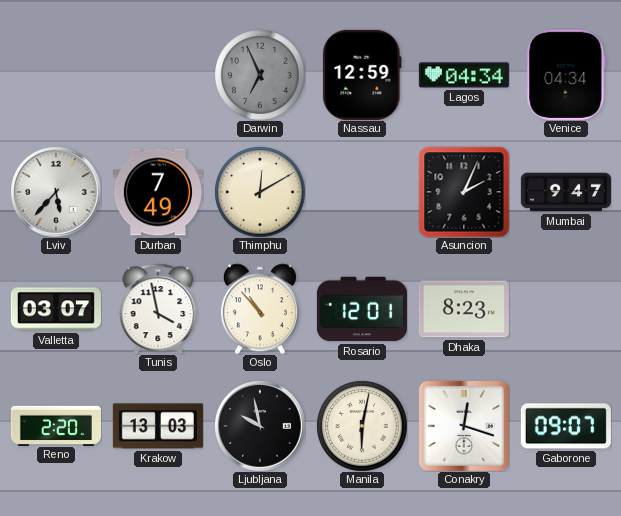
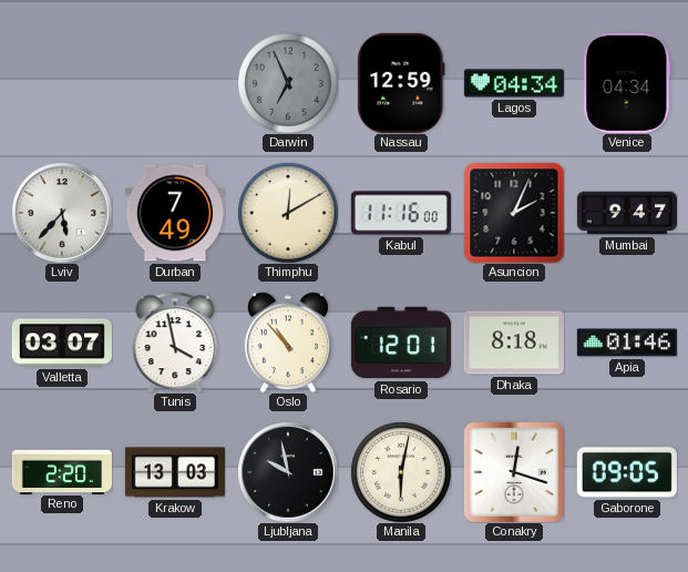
Kabul: none -> 11:16 (401, 213)
Dhaka: 8:23 -> 8:18 (514, 343)
Apia: none -> 01:46 (627, 343)
Gaborone: 09:07 -> 09:05 (627, 472)
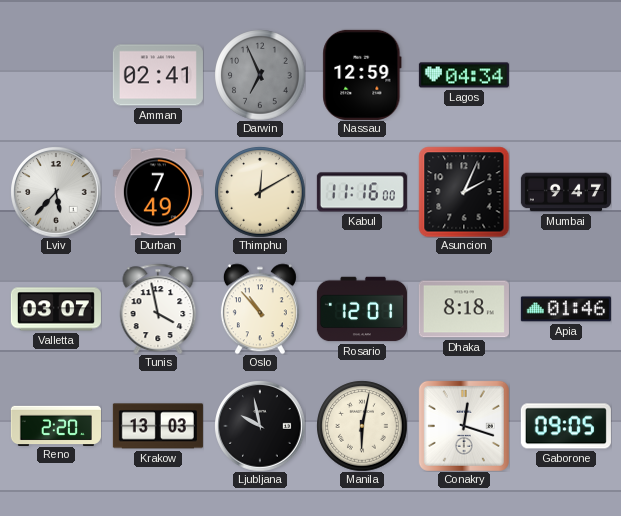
Amman: none -> 02:41 (158, 75)
Venice: 04:34 -> none (627, 83)
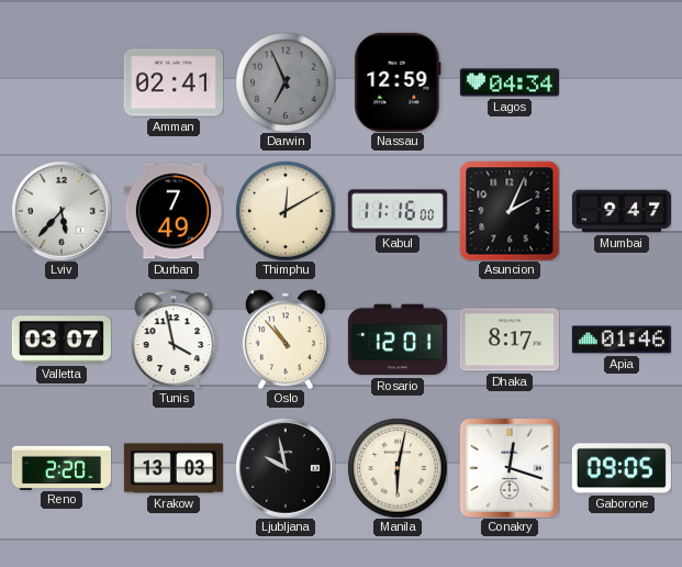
Dhaka: 8:18 -> 8:17 (510, 340)
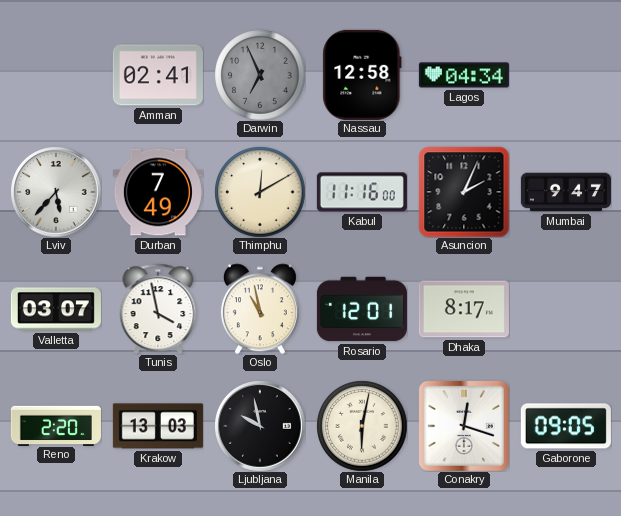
Nassau: 12:59 -> 12:58 (362, 75)
Oslo: 10:53 -> 10:58 (260, 309)
Apia: 01:46 -> none (622, 340)
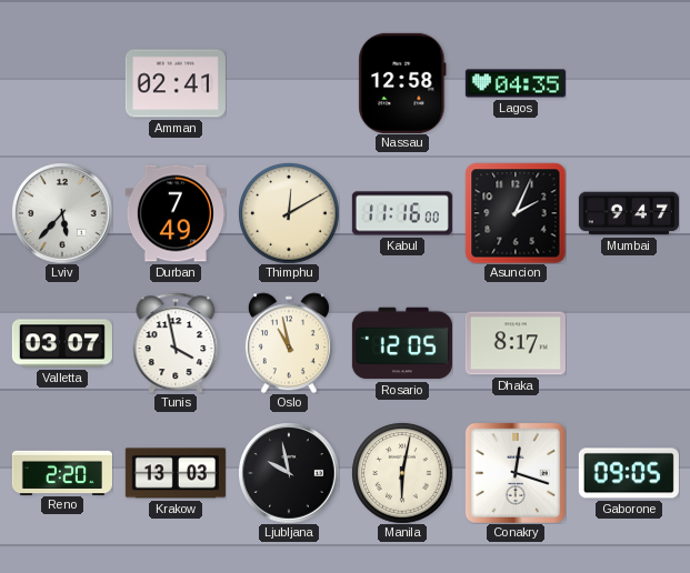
Darwin: 6:56 -> none (260, 75)
Lagos: 04:34 -> 04:35 (516, 83)
Rosario: 12:01 -> 12:05 (402, 343)
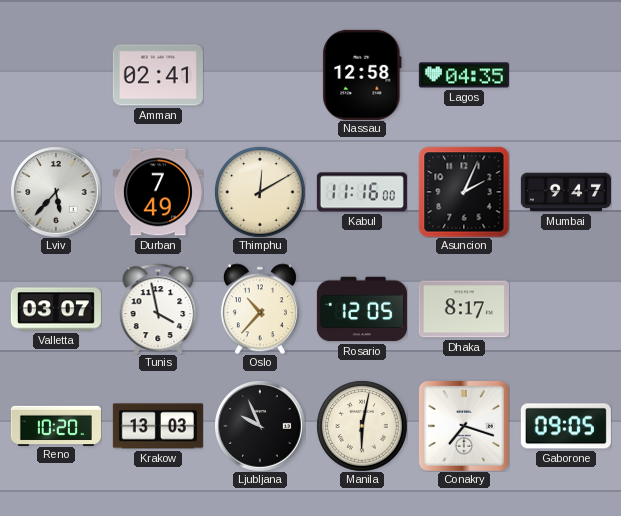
Oslo: 10:58 -> 10:37 (260, 309)
Reno: 2:20 -> 10:20 (56, 425)
Ljubljana: 9:58 -> 9:56 (260, 426)
Conakry: 12:18 -> 7:18 (464, 426)
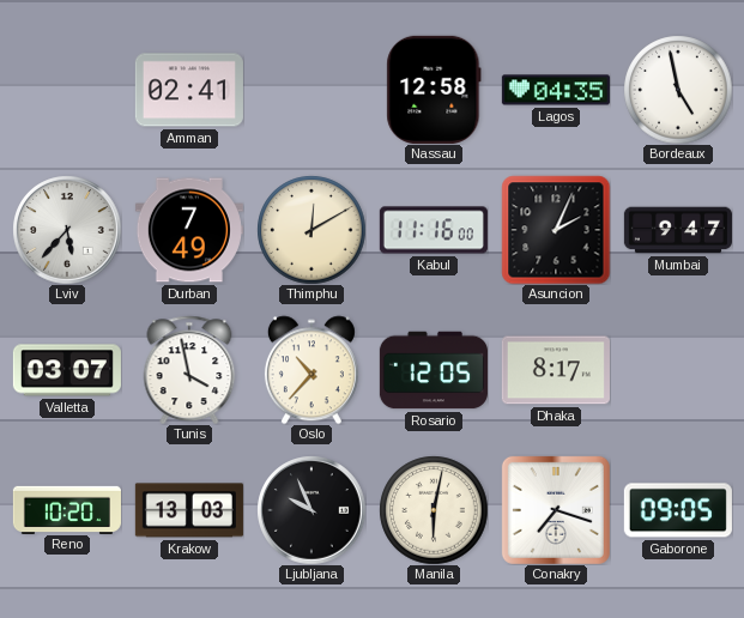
Bordeaux: none -> 4:58 (678, 90)
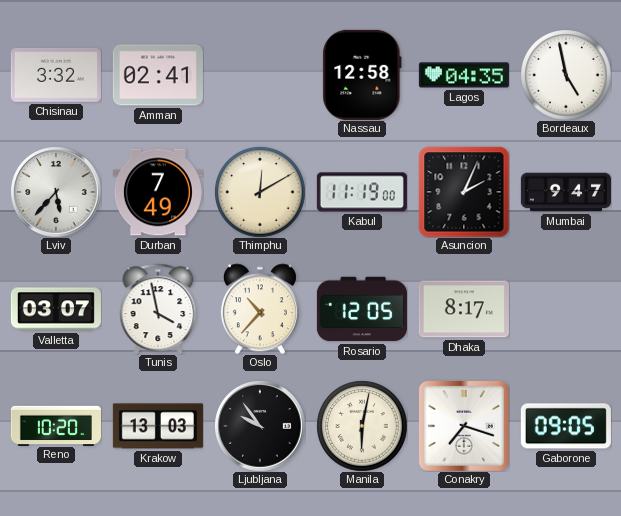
Chisinau: none -> 3:32 (56, 75)
Kabul: 11:16 -> 11:19 (362, 192)
Ljubljana: 9:56 -> 9:54 (260, 426)
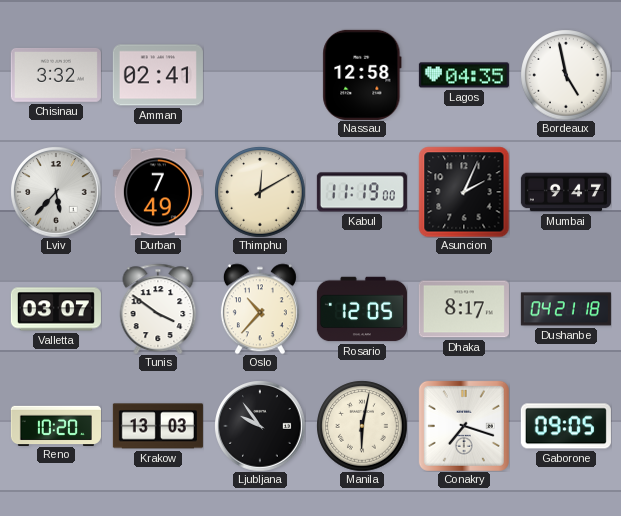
Tunis: 3:58 -> 3:51 (158, 309)
Dushanbe: none -> 04:21 (566, 309)
